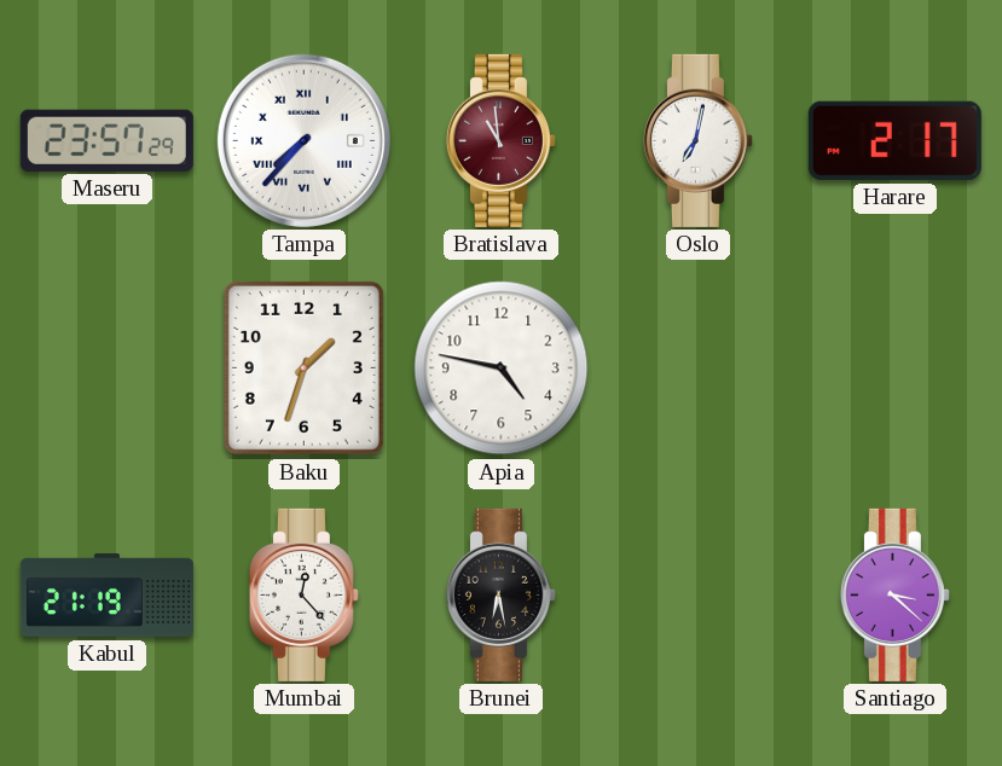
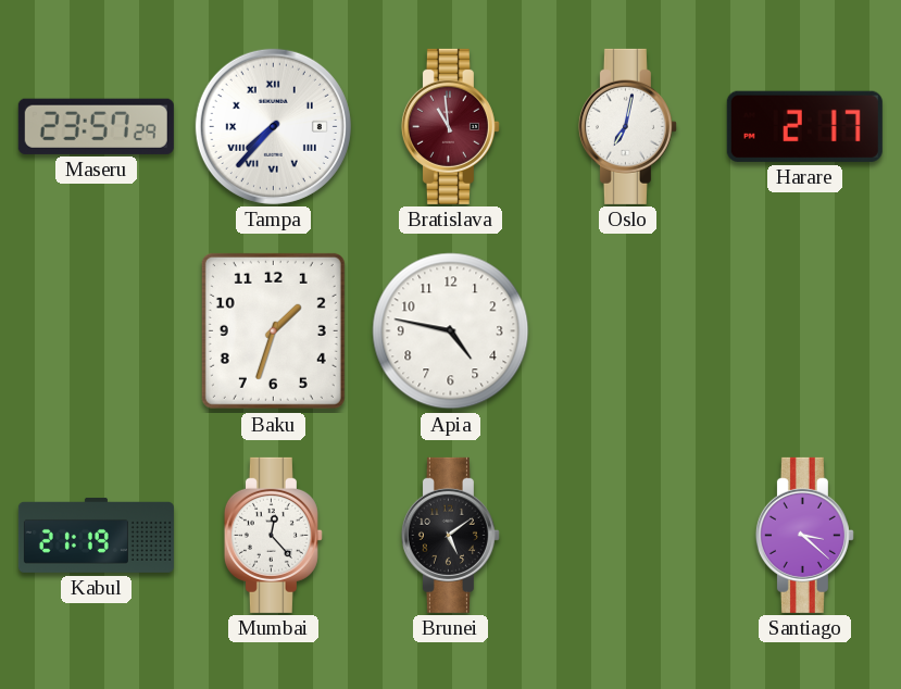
Brunei: 6:28 -> 5:09 (450, 535)
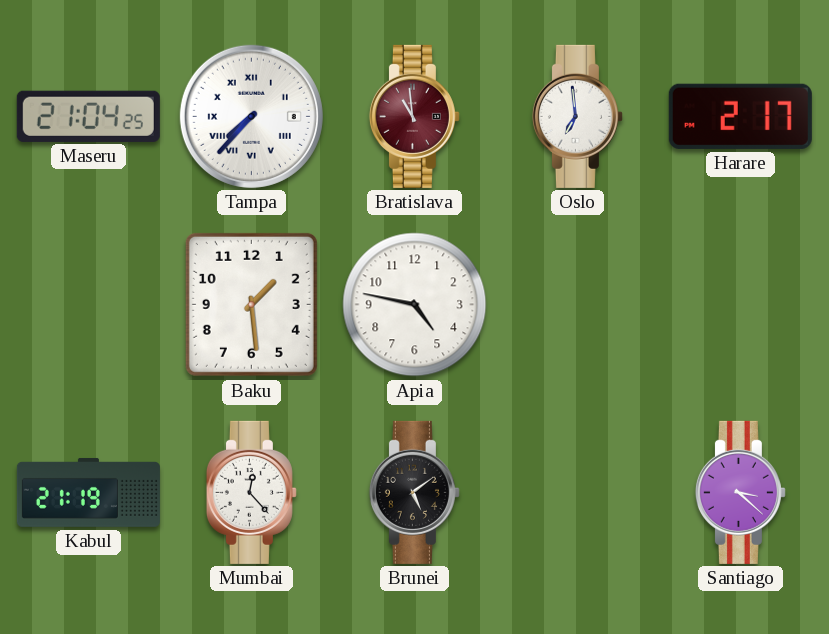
Maseru: 23:57 -> 21:04 (88, 116)
Oslo: 7:02 -> 6:59 (577, 116)
Baku: 1:33 -> 1:29 (251, 304)
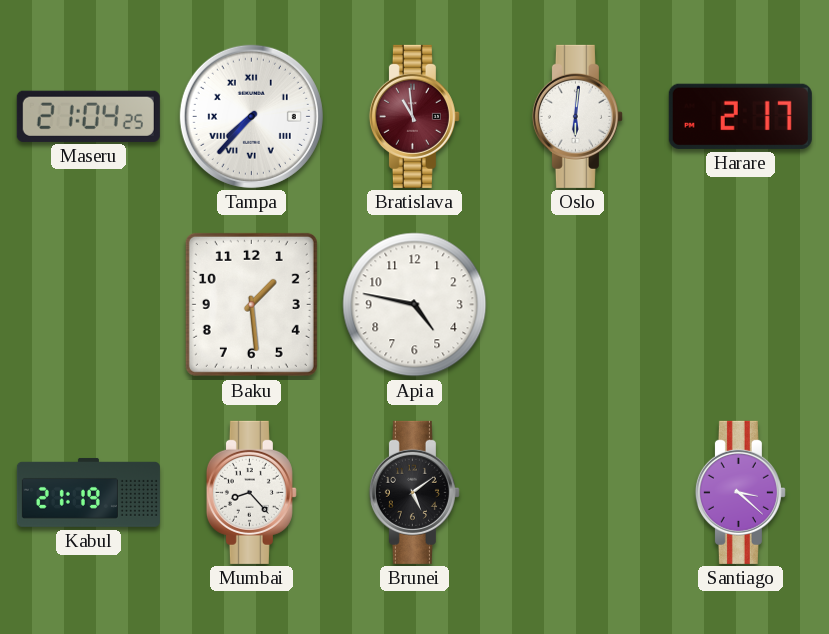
Oslo: 6:59 -> 6:01 (577, 116)
Mumbai: 12:23 -> 8:23 (251, 492)
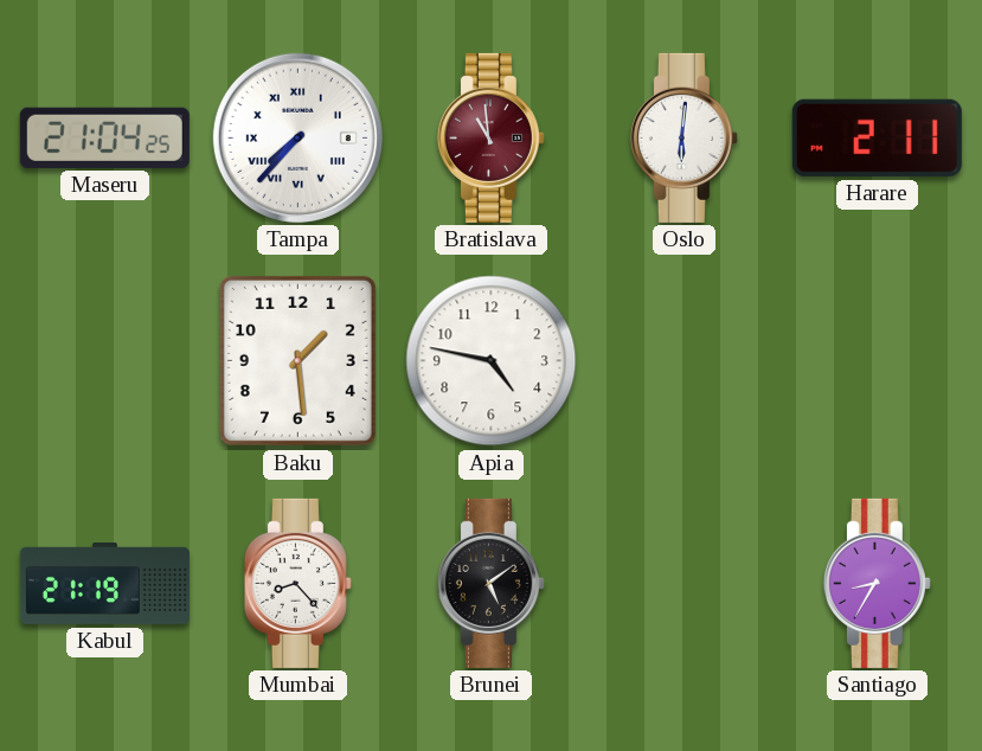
Harare: 2:17 -> 2:11 (877, 137)
Santiago: 3:22 -> 8:35 (877, 583)
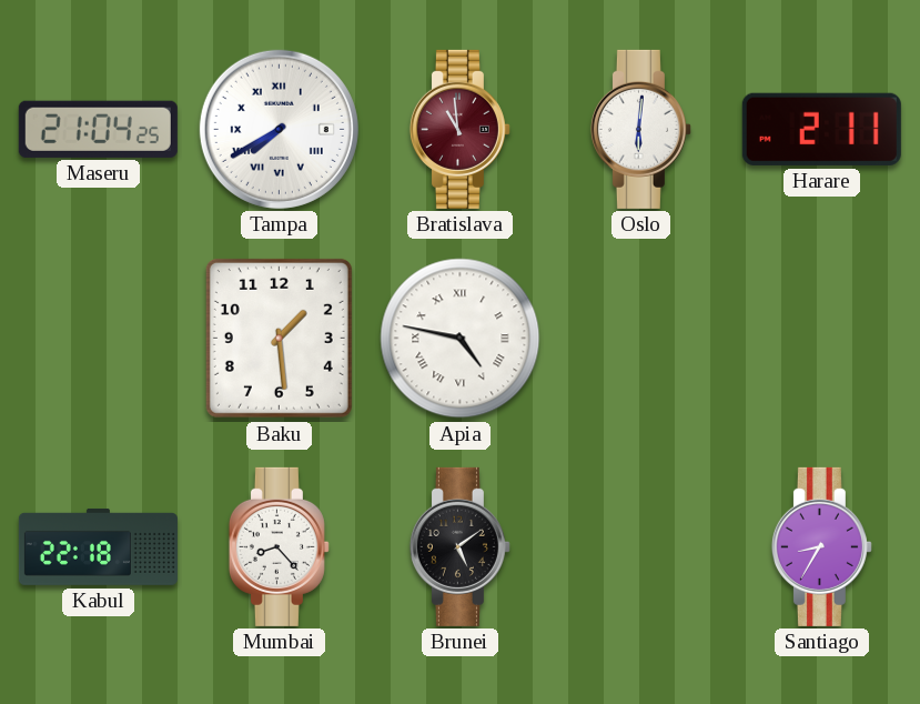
Tampa: 7:37 -> 7:40 (279, 129)
Apia numerals: Arabic -> Roman (461, 339)
Kabul: 21:19 -> 22:18 (98, 546)
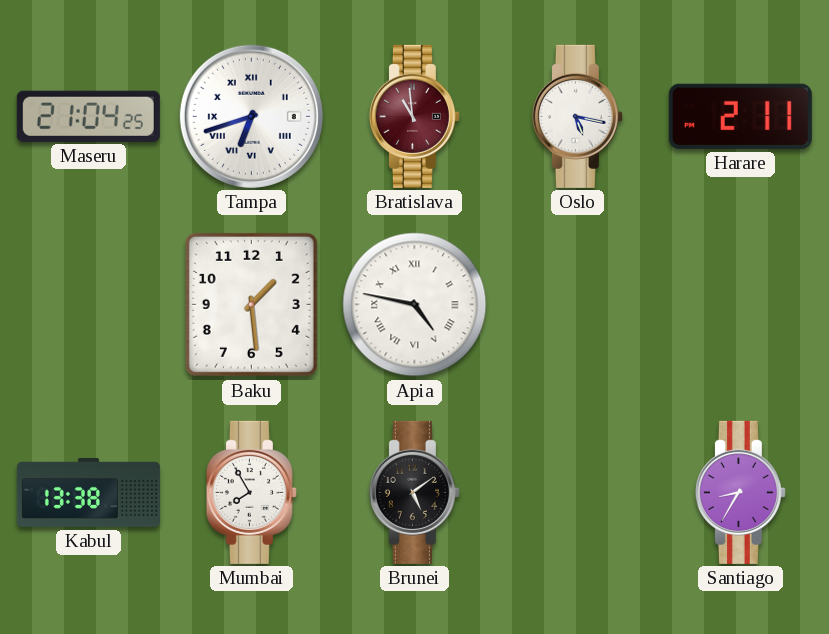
Tampa: 7:40 -> 6:42 (251, 116)
Oslo: 6:01 -> 5:17 (577, 116)
Kabul: 22:18 -> 13:38 (88, 492)
Mumbai: 8:23 -> 7:55 (251, 492)
